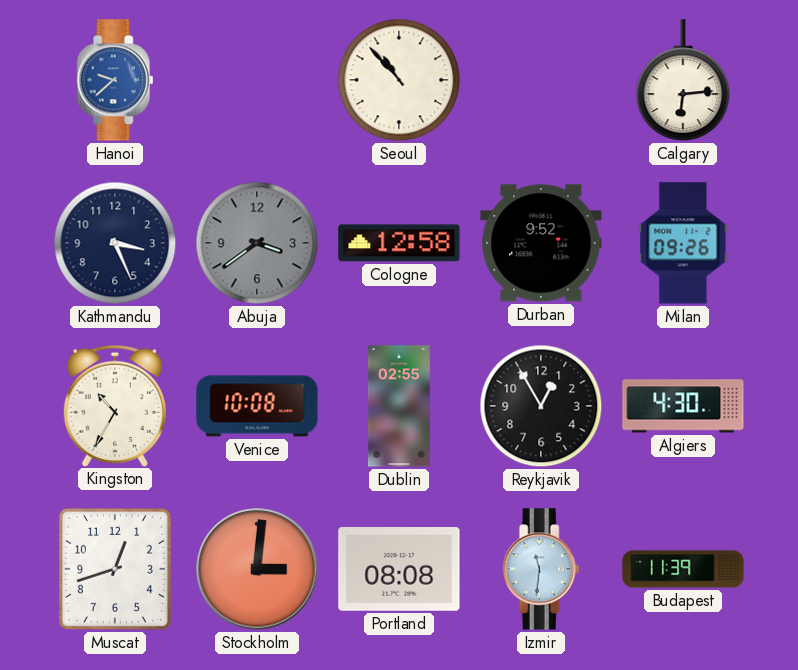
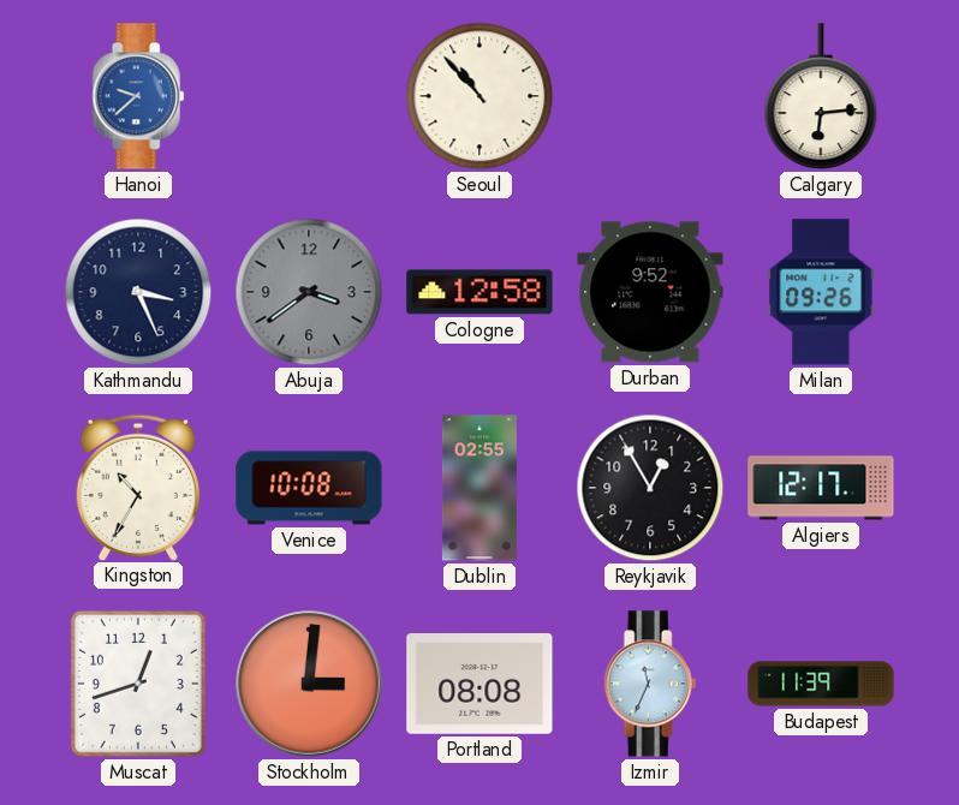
Algiers: 4:30 -> 12:17 (821, 488)
Izmir: 11:31 -> 11:34 (650, 684)
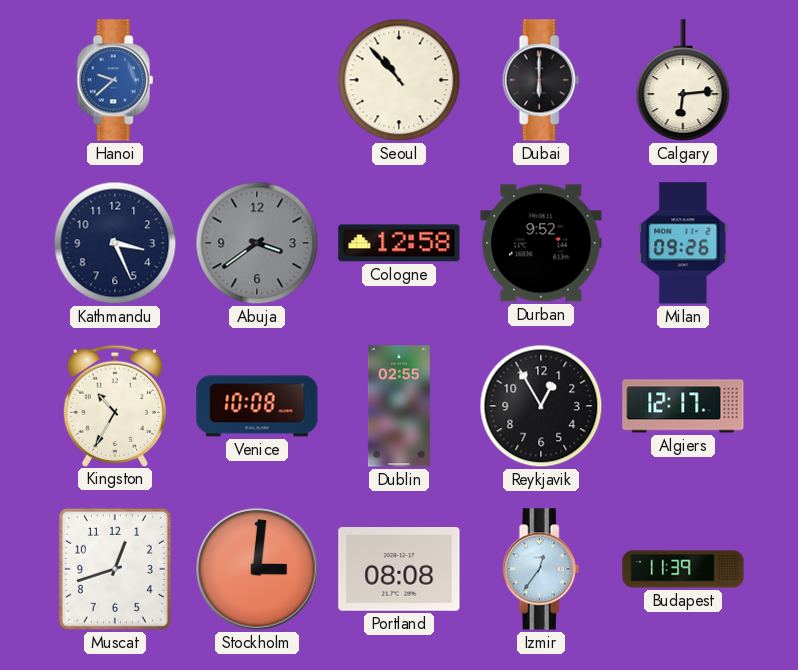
Dubai: none -> 6:00 (541, 80)
Izmir: 11:34 -> 12:36 (541, 569)
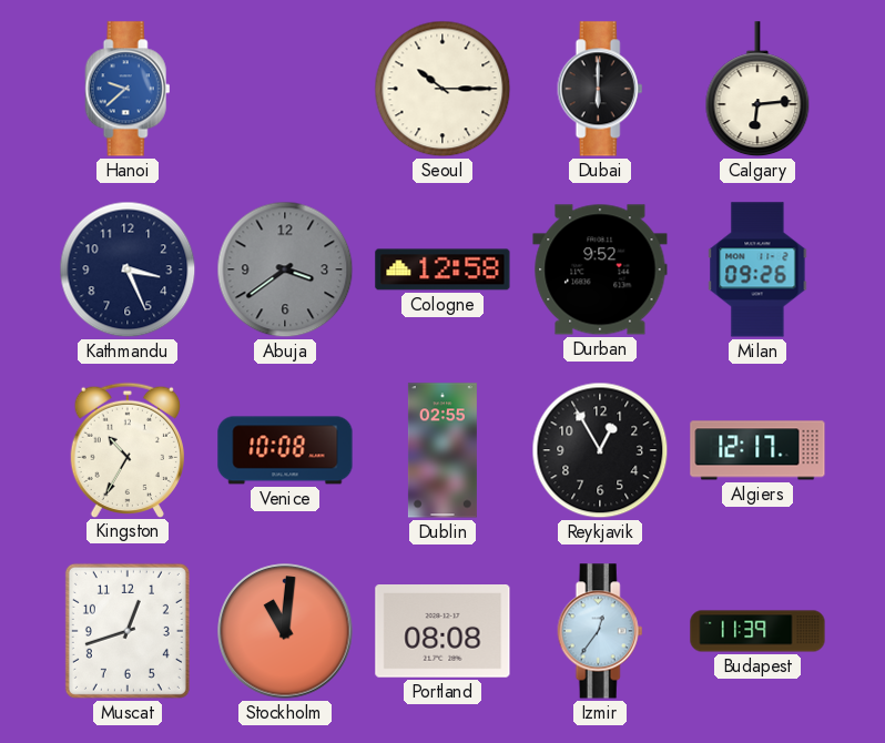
Seoul: 10:53 -> 10:15 (442, 89)
Stockholm: 3:01 -> 11:01 (285, 631)
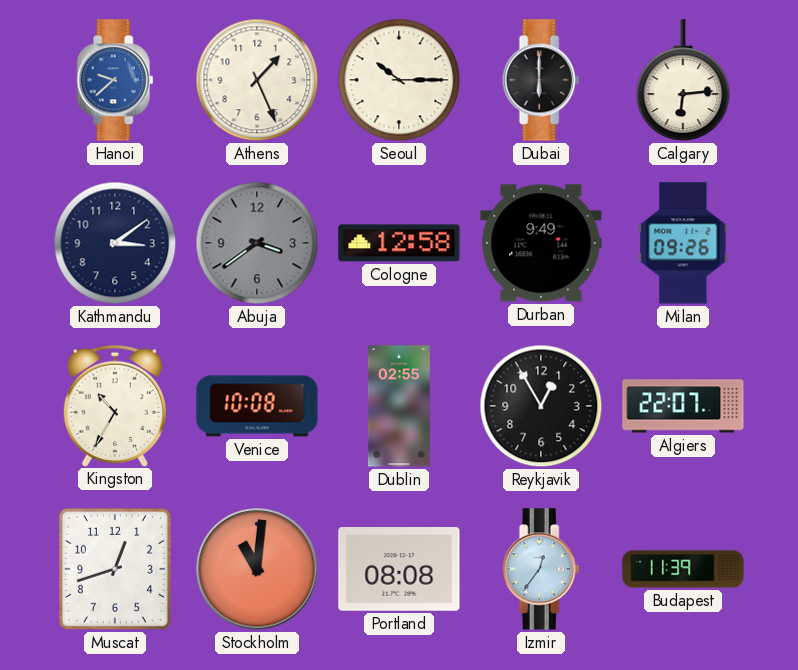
Athens: none -> 1:26 (257, 80)
Kathmandu: 3:26 -> 3:09 (115, 243)
Durban: 9:52 -> 9:49 (541, 243)
Algiers: 12:17 -> 22:07 (683, 406)
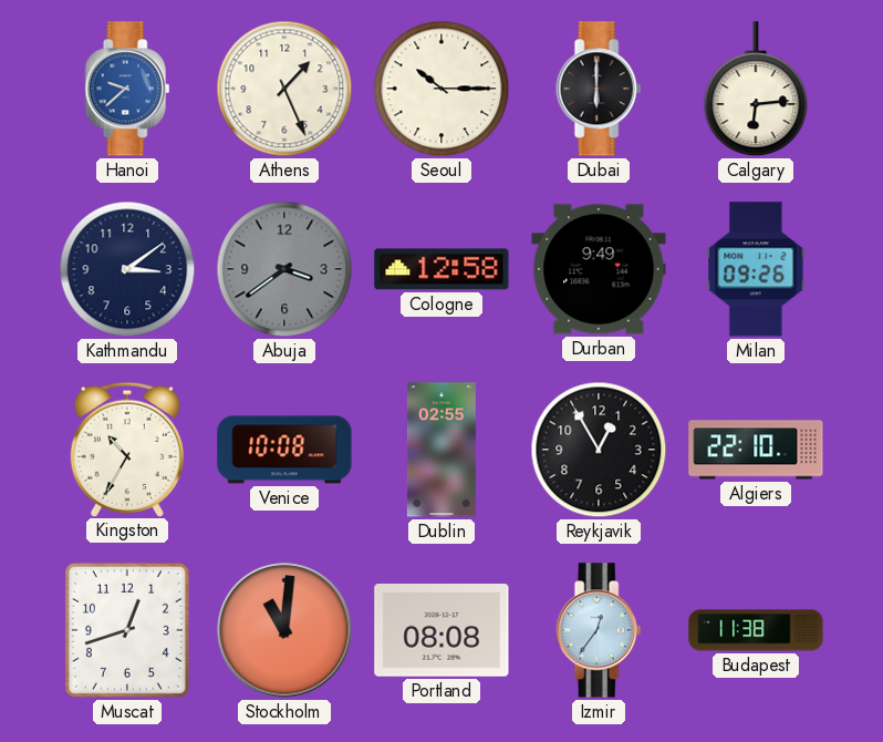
Algiers: 22:07 -> 22:10 (756, 450)
Budapest: 11:39 -> 11:38 (756, 630)
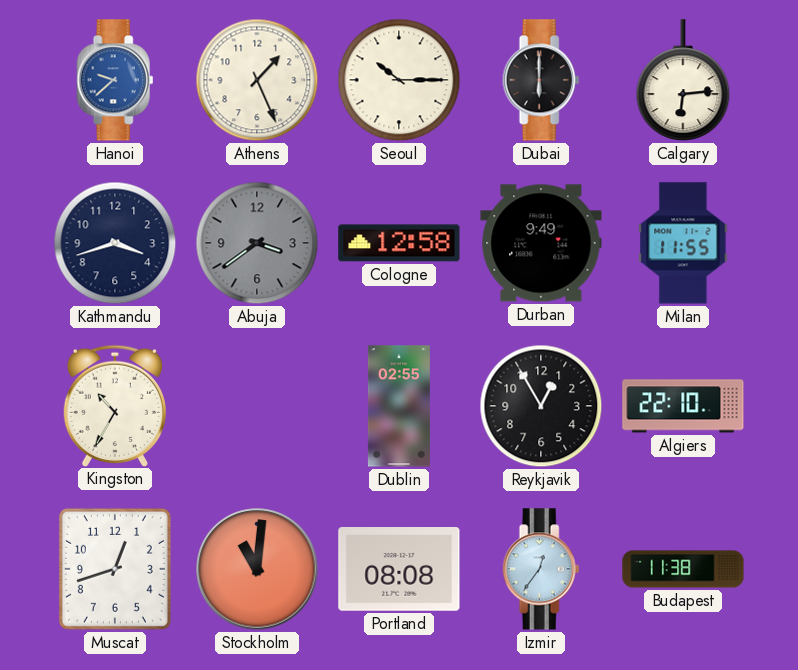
Kathmandu: 3:09 -> 3:42 (115, 243)
Milan: 09:26 -> 11:55 (683, 243)
Venice: 10:08 -> none (284, 450)
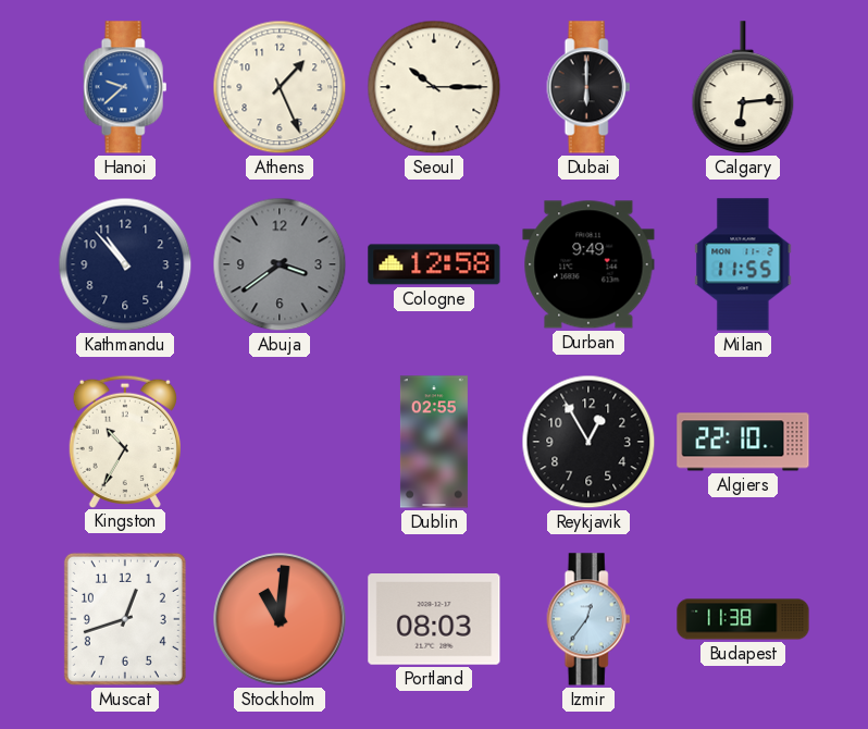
Kathmandu: 3:42 -> 10:53 (125, 264)
Portland: 08:08 -> 08:03 (434, 620)
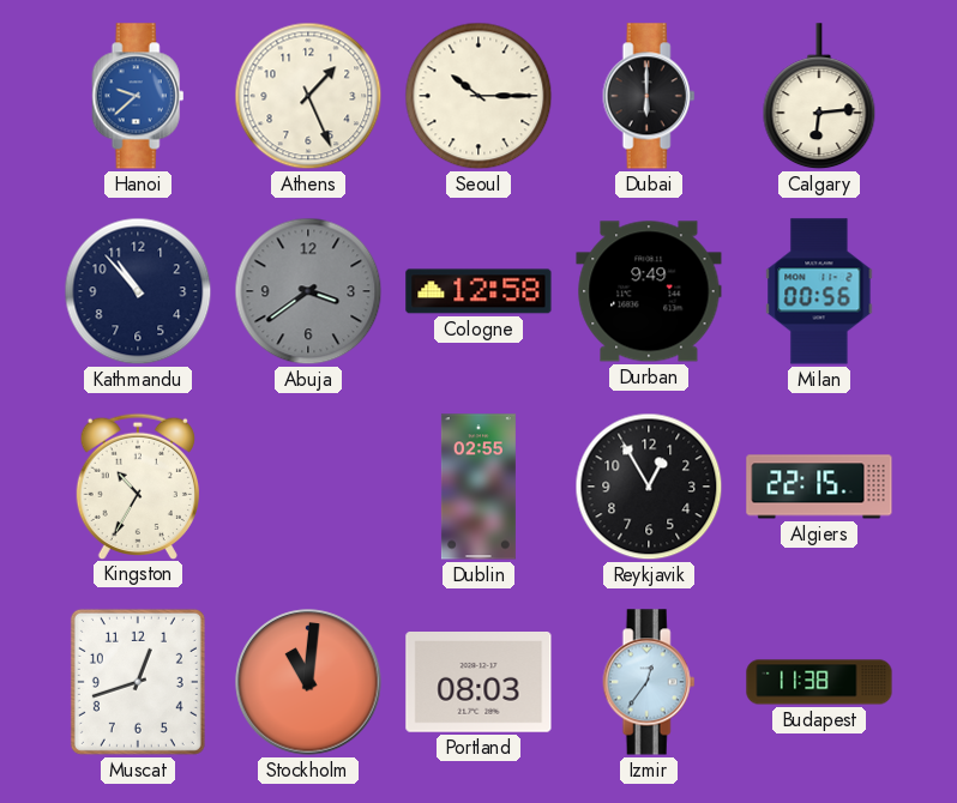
Milan: 11:55 -> 00:56 (819, 291)
Algiers: 22:10 -> 22:15 (819, 487)
